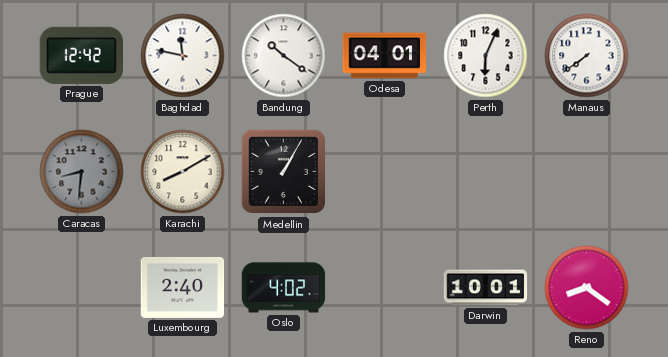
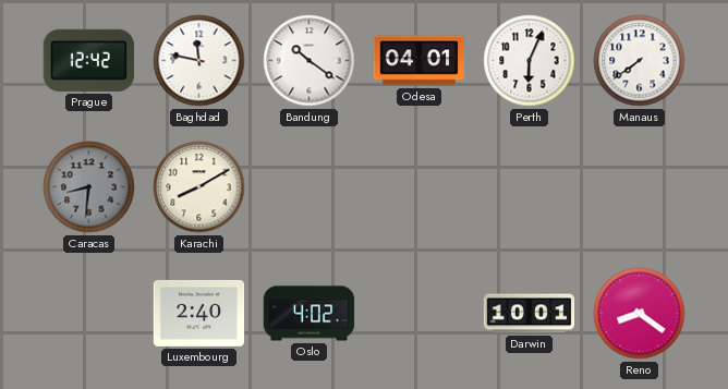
Medellin: 1:05 -> none (284, 172)
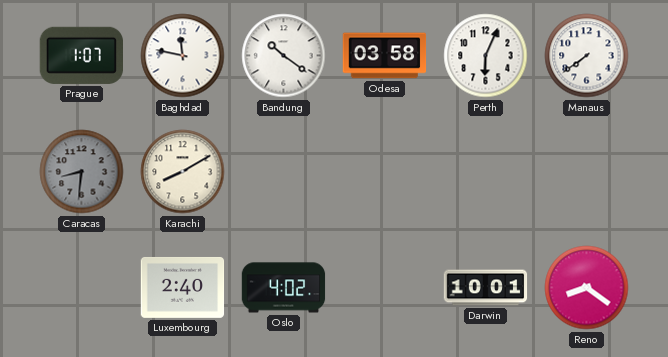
Prague: 12:42 -> 1:07 (81, 55)
Odesa: 04:01 -> 03:58 (385, 56)
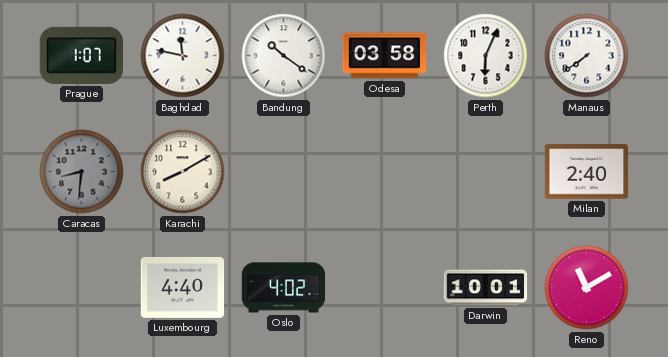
Milan: none -> 2:40 (587, 172)
Luxembourg: 2:40 -> 4:40 (183, 287)
Reno: 8:21 -> 11:10 (587, 288)
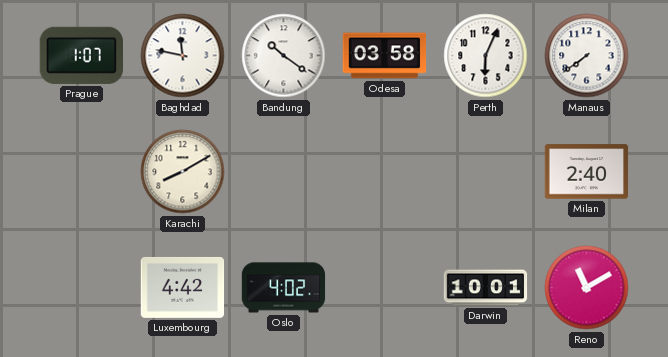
Caracas: 8:31 -> none (82, 172)
Luxembourg: 4:40 -> 4:42 (183, 287)
